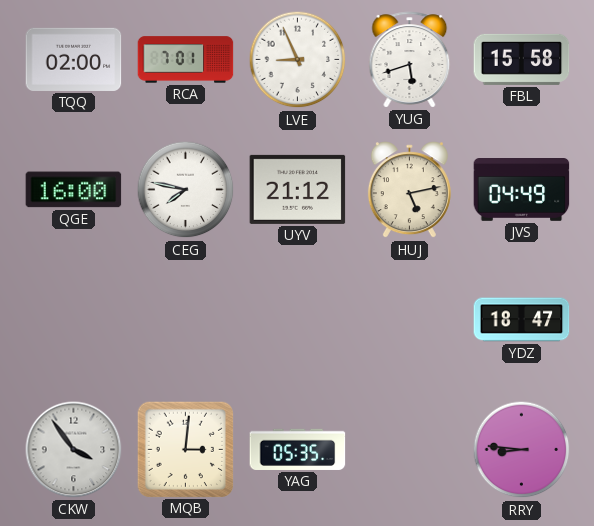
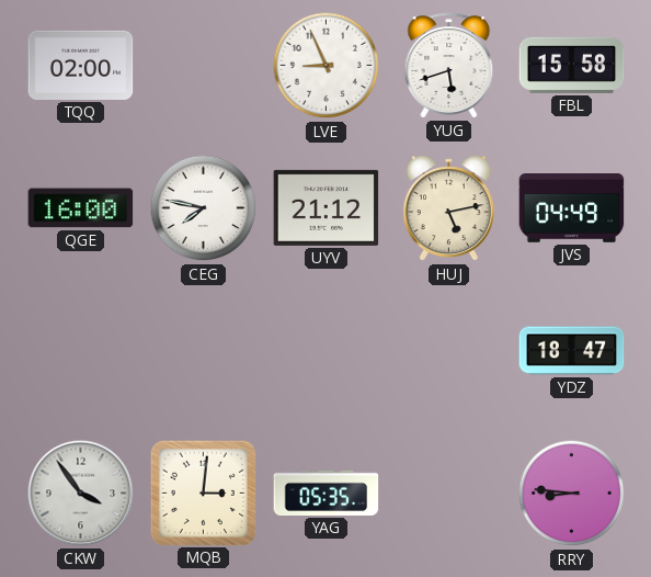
RCA: 7:01 -> none (186, 60)
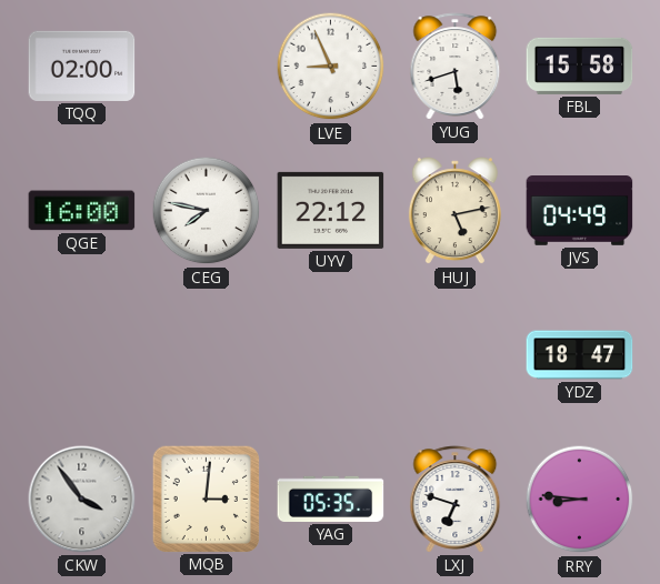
UYV: 21:12 -> 22:12 (331, 210)
LXJ: none -> 6:48 (456, 500)
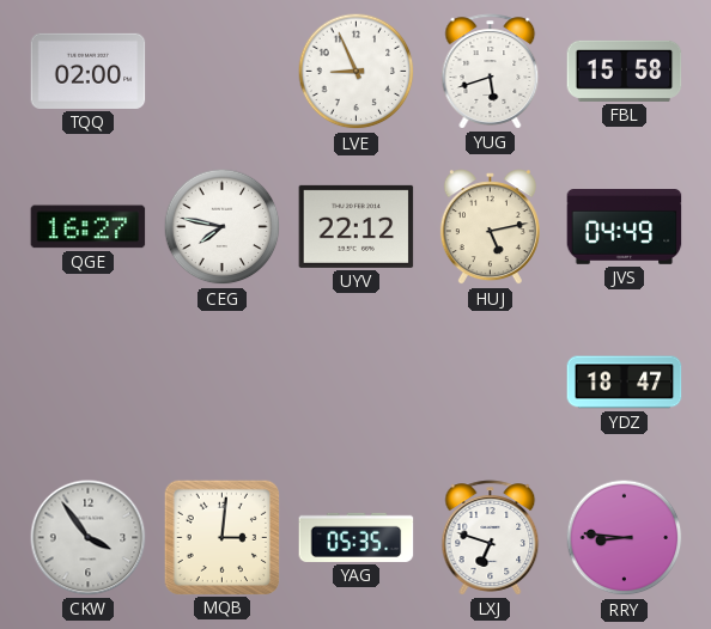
QGE: 16:00 -> 16:27 (89, 227)
